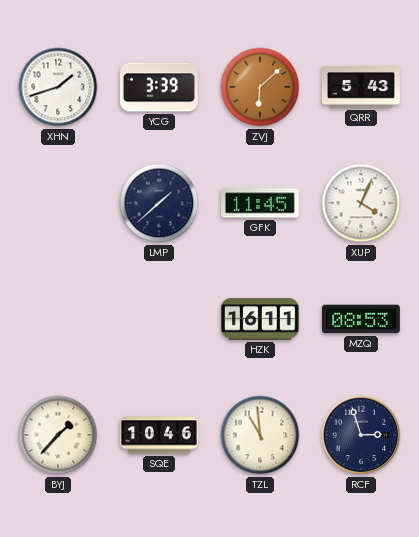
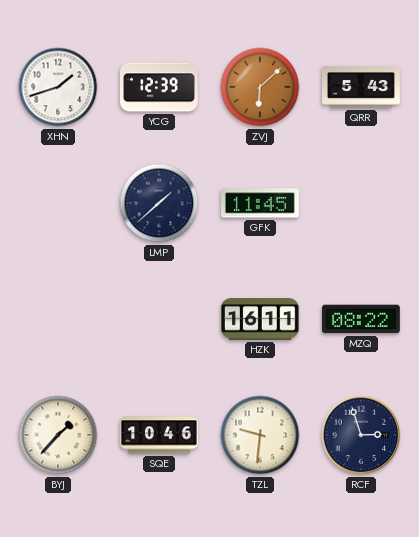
YCG: 3:39 -> 12:39 (160, 87)
XUP: 4:04 -> none (361, 203)
MZQ: 08:53 -> 08:22 (362, 319)
TZL: 10:59 -> 9:31 (260, 435)
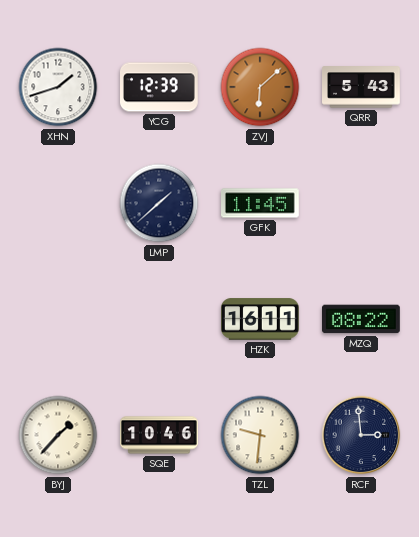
RCF: 2:57 -> 2:59 (361, 435)
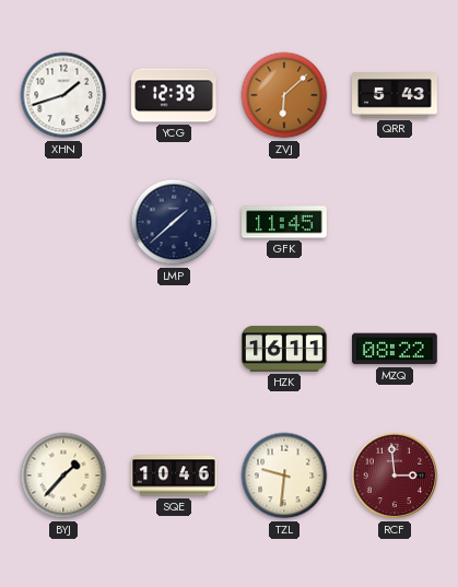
RCF dial: navy -> burgundy (395, 476)
